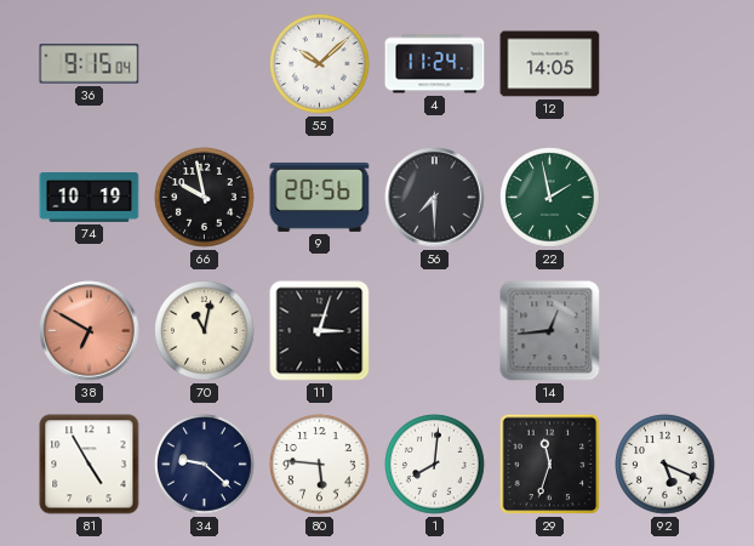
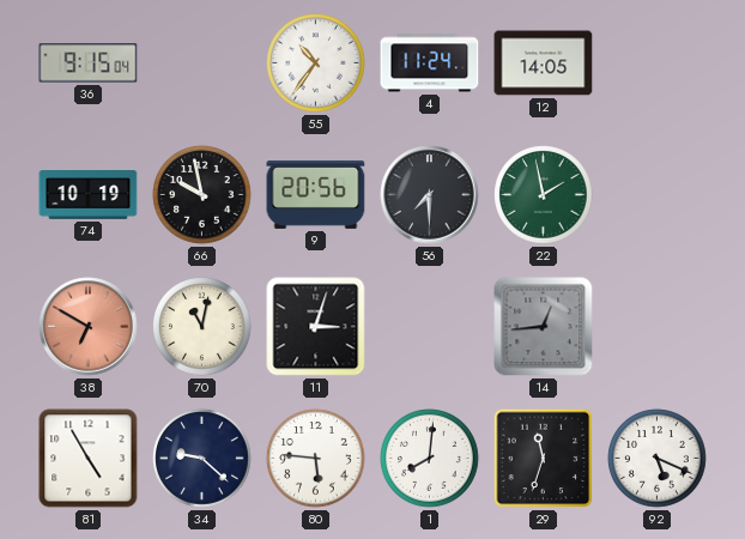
55: 10:08 -> 10:36 (316, 63)
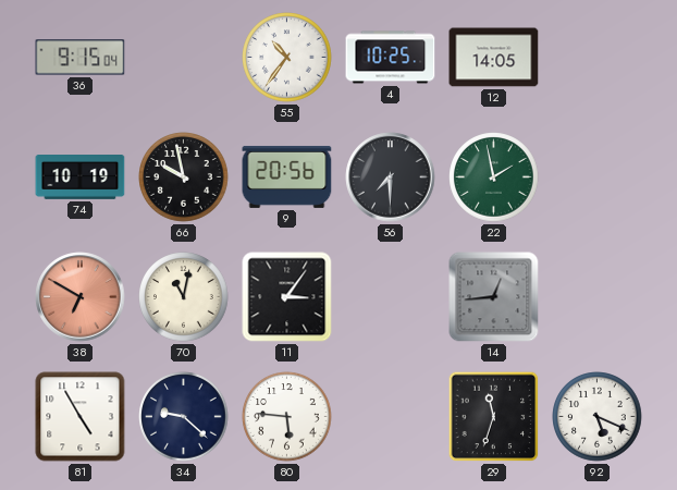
4: 11:24 -> 10:25 (391, 58)
11: 3:03 -> 3:06 (287, 297)
1: 8:01 -> none (430, 459)
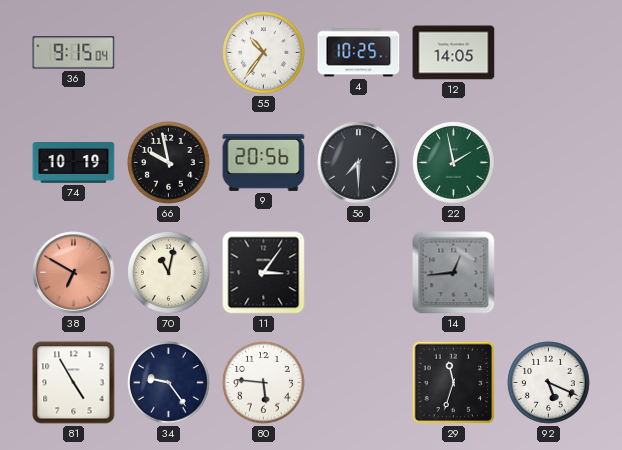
34: 9:22 -> 9:24 (169, 383)
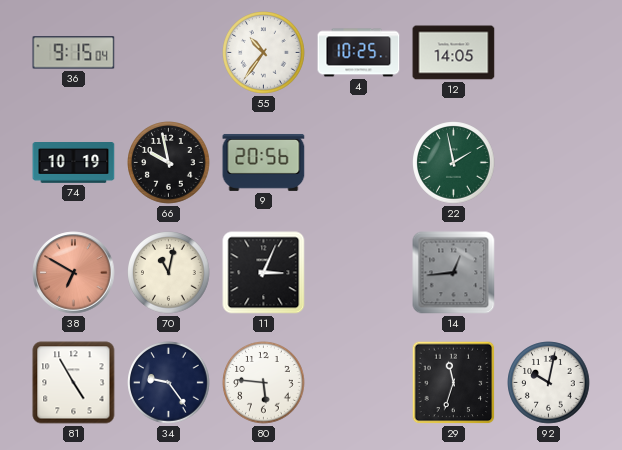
56: 7:30 -> none (359, 163)
11: 3:06 -> 3:04 (264, 273)
92: 5:19 -> 10:02 (549, 383)
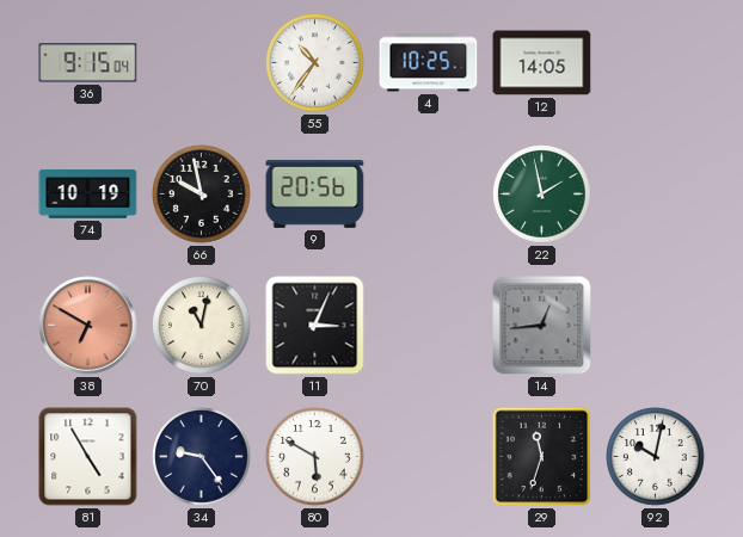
80: 5:46 -> 5:50 (315, 457)
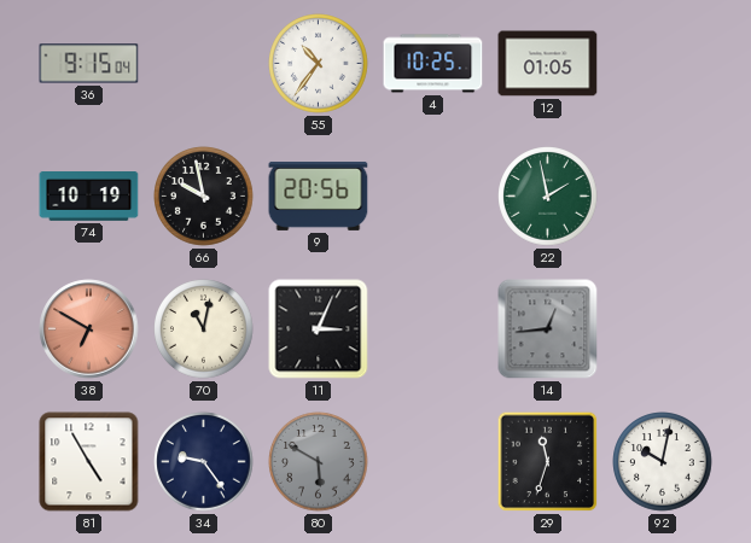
12: 14:05 -> 01:05 (548, 64)
80 dial: white -> grey (319, 462)
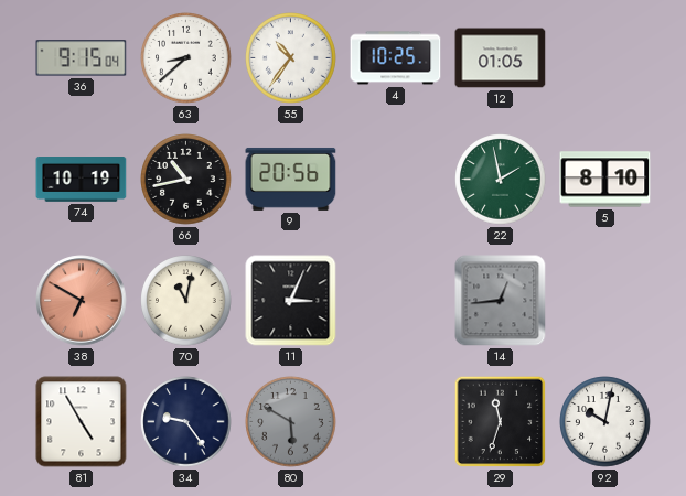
63: none -> 8:38 (186, 58)
66: 9:58 -> 10:43 (186, 180)
5: none -> 8:10 (605, 180)
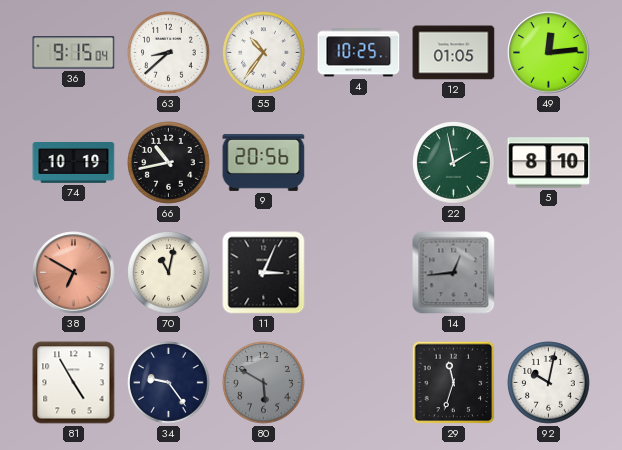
49: none -> 12:14 (549, 53)
